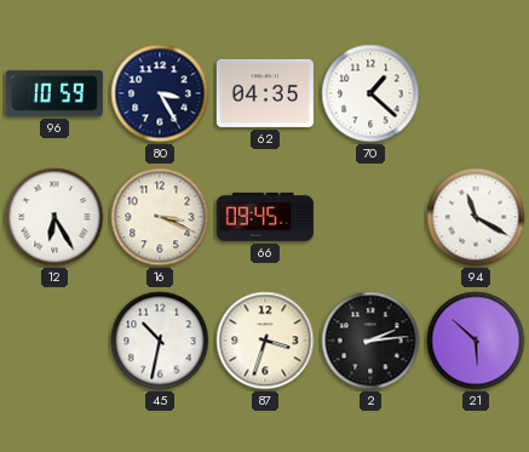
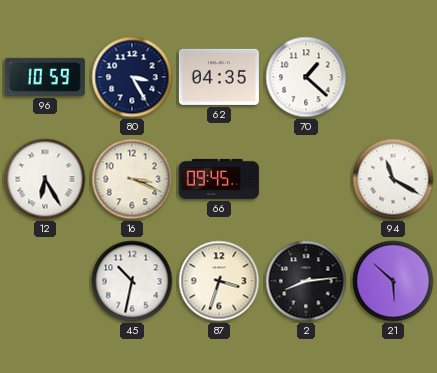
2: 2:14 -> 8:14 (306, 281)
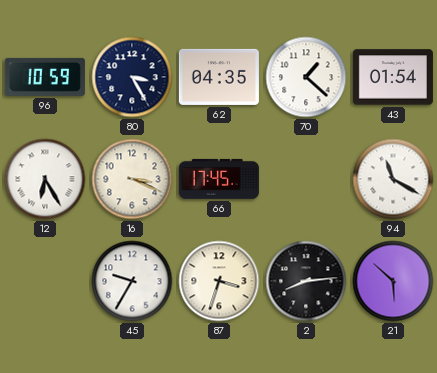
43: none -> 01:54 (393, 77)
66: 09:45 -> 17:45 (219, 179)
45: 10:32 -> 9:35 (132, 281)
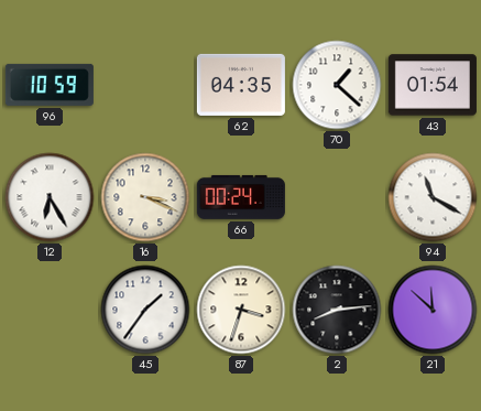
80: 3:25 -> none (132, 77)
66: 17:45 -> 00:24 (241, 197)
45: 9:35 -> 1:36 (145, 310)
21: 5:52 -> 11:52 (433, 310)
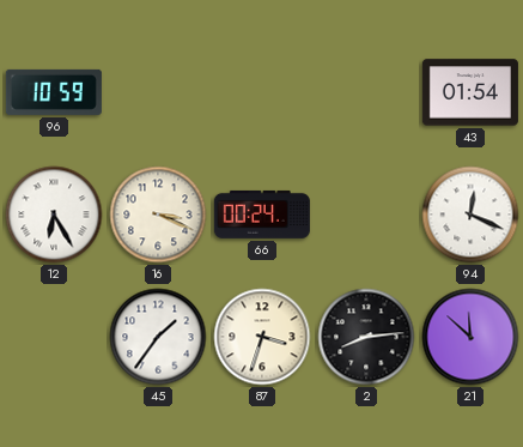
62: 04:35 -> none (241, 85)
70: 1:22 -> none (337, 85)
94: 11:20 -> 12:19 (470, 215)
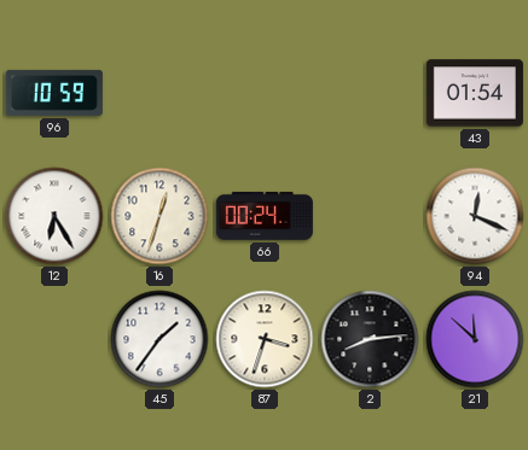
16: 3:19 -> 12:33 (159, 216)
